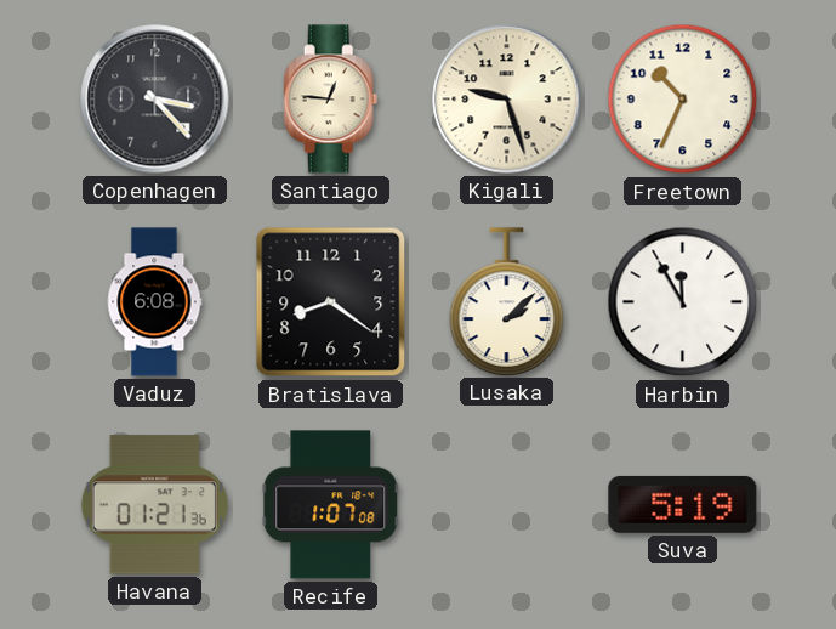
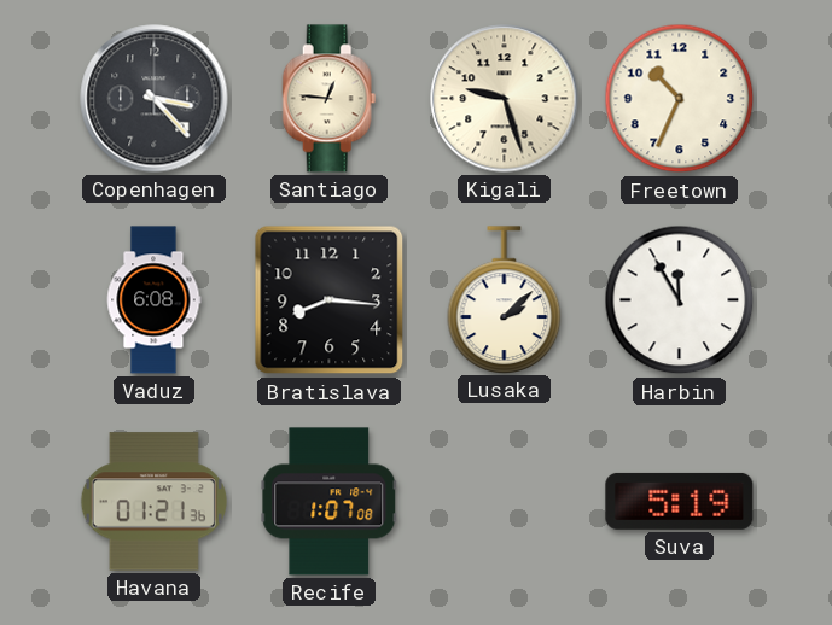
Bratislava: 8:21 -> 8:16 (330, 300)
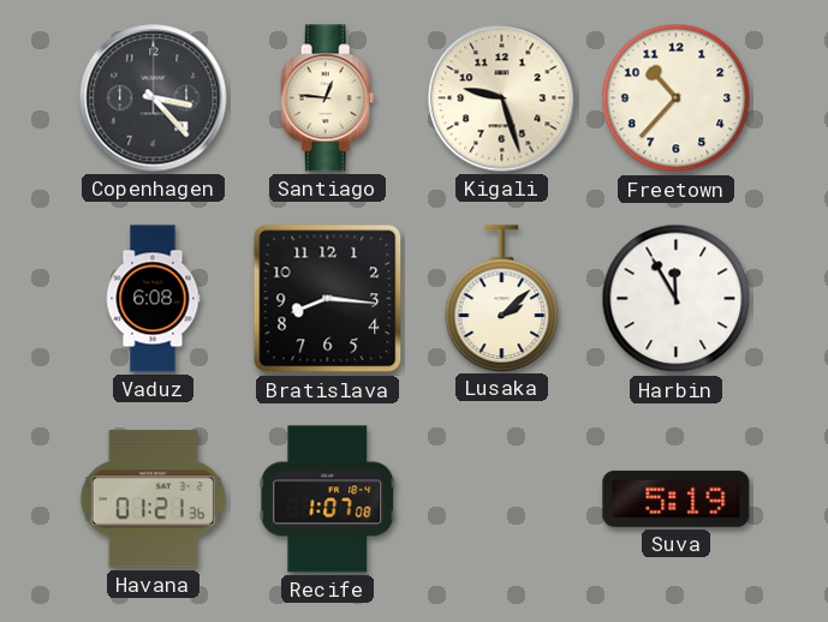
Freetown: 10:34 -> 10:37 (677, 98)
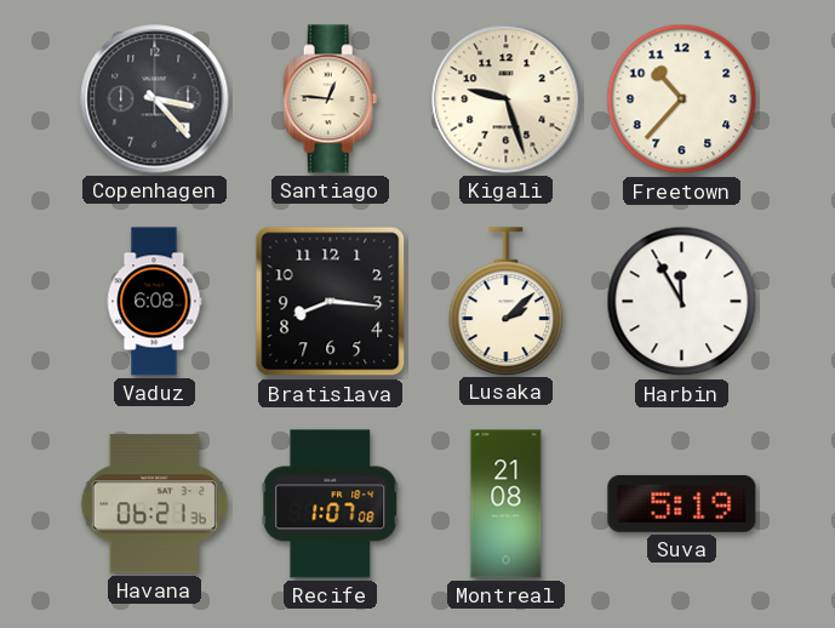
Havana: 01:21 -> 06:21 (154, 504)
Montreal: none -> 21:08 (507, 504)
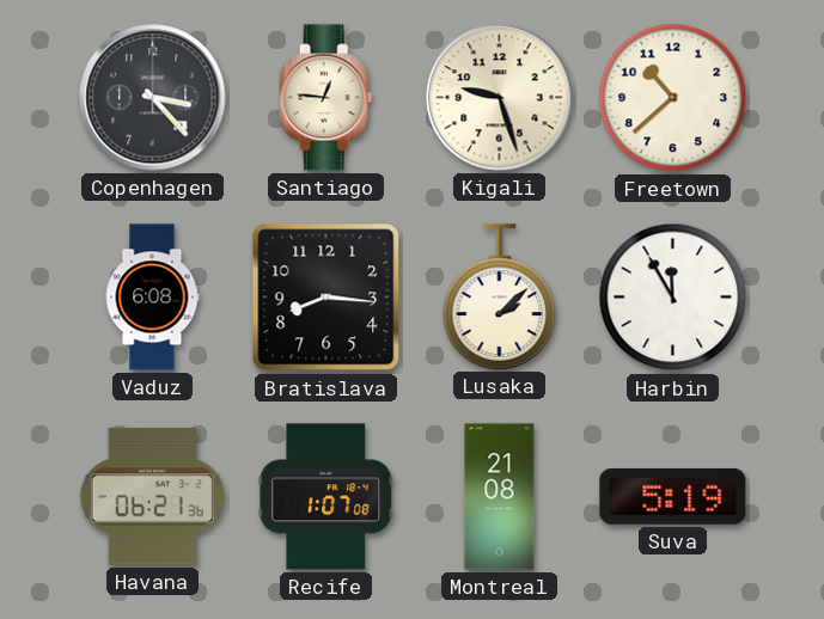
Freetown: 10:37 -> 10:38 (673, 98)
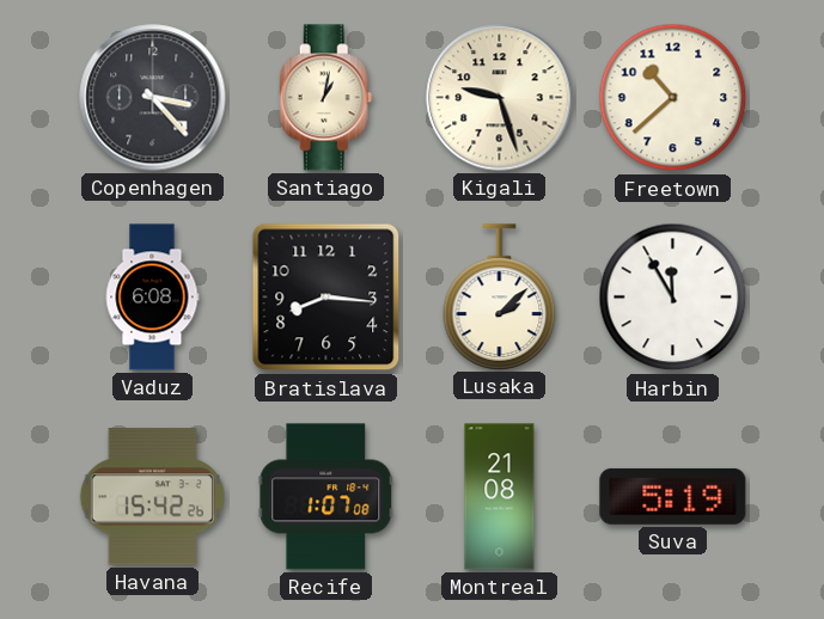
Santiago: 12:46 -> 1:02 (326, 98)
Havana: 06:21 -> 15:42 (152, 497)
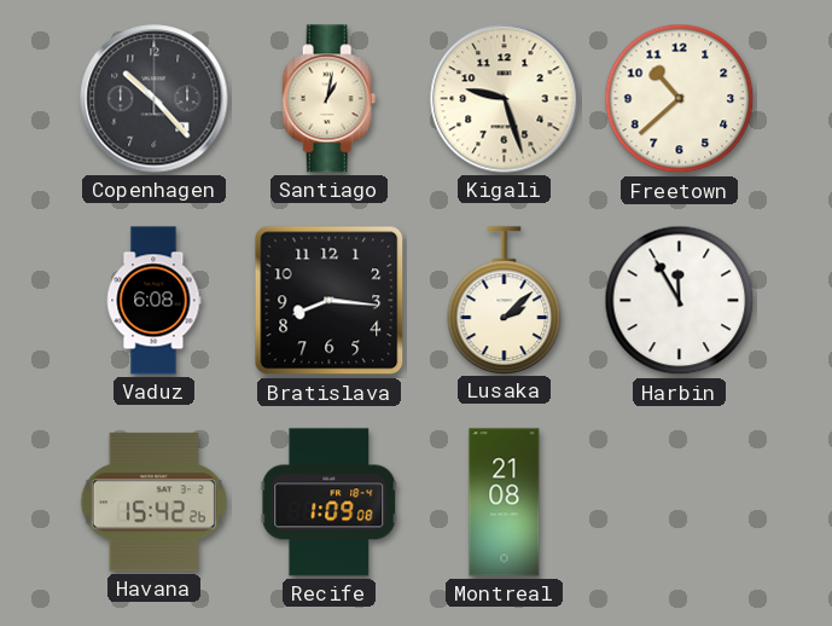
Copenhagen: 3:23 -> 10:23 (155, 99)
Recife: 1:07 -> 1:09 (330, 503)
Suva: 5:19 -> none (673, 496)
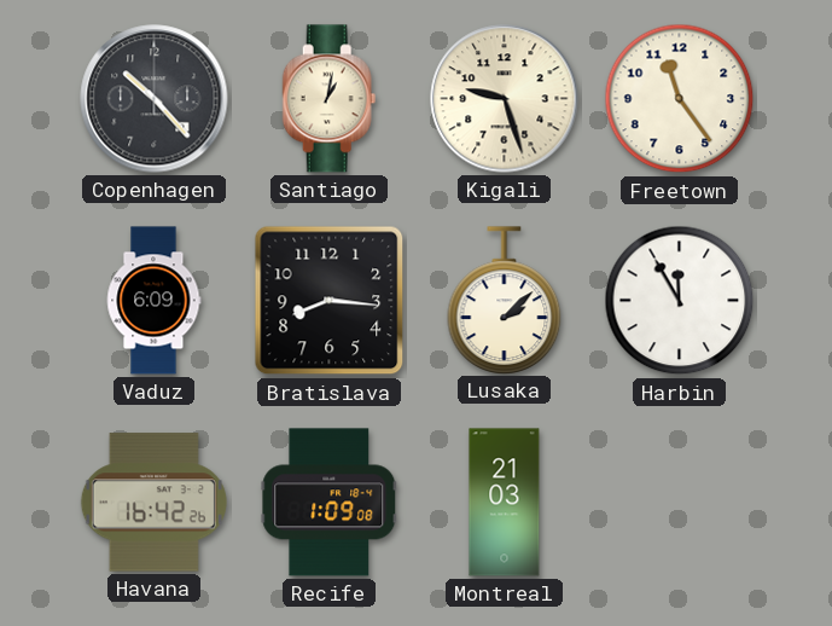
Freetown: 10:38 -> 11:24 (680, 99)
Vaduz: 6:08 -> 6:09 (153, 301)
Havana: 15:42 -> 16:42 (153, 503)
Montreal: 21:08 -> 21:03 (505, 503)
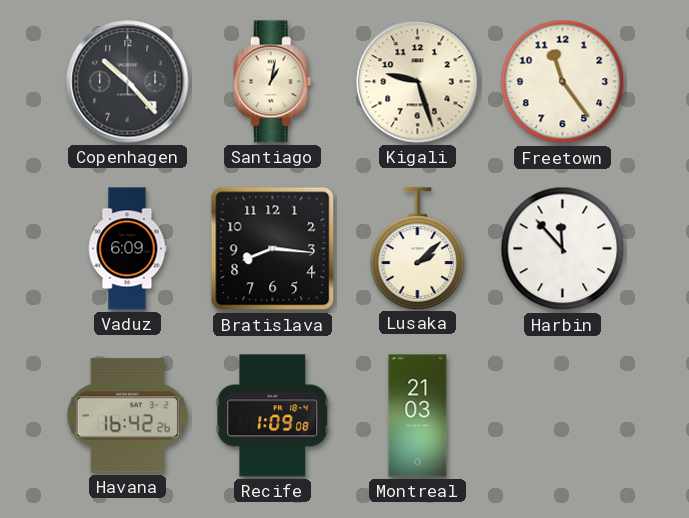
Harbin: 11:55 -> 11:53 (563, 249)
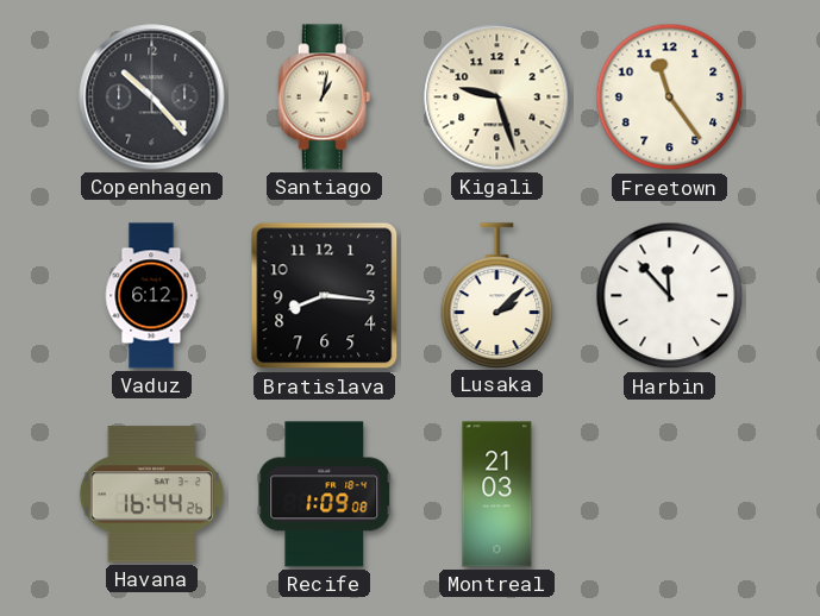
Vaduz: 6:09 -> 6:12 (151, 296)
Havana: 16:42 -> 16:44 (151, 495)
